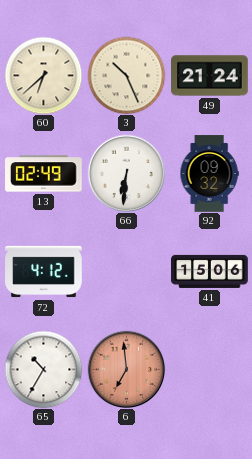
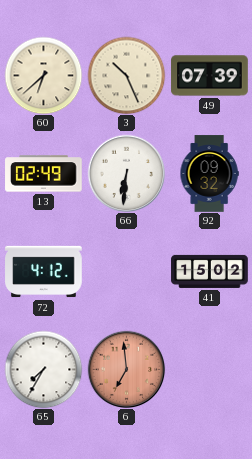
49: 21:24 -> 07:39 (210, 76)
41: 15:06 -> 15:02 (210, 271)
65: 10:35 -> 7:35 (43, 369)
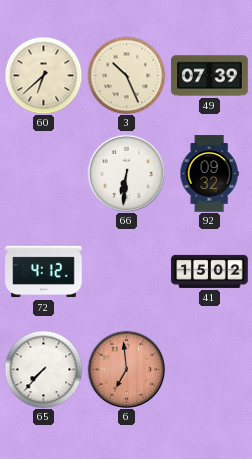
13: 02:49 -> none (44, 174)
65: 7:35 -> 7:37 (43, 369)
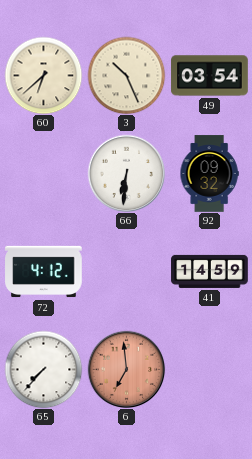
49: 07:39 -> 03:54 (210, 76)
41: 15:02 -> 14:59 (210, 271)
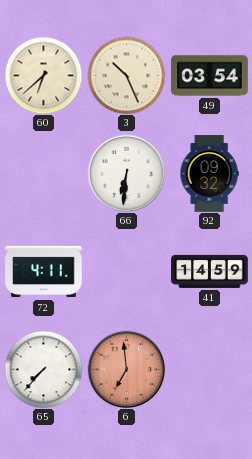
72: 4:12 -> 4:11 (44, 272)
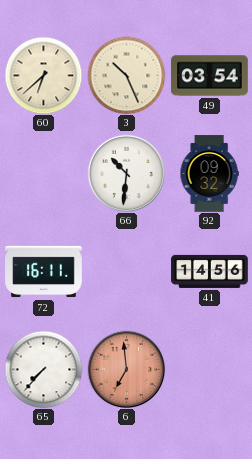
66: 6:31 -> 10:31 (126, 173)
72: 4:11 -> 16:11 (44, 272)
41: 14:59 -> 14:56 (210, 271)
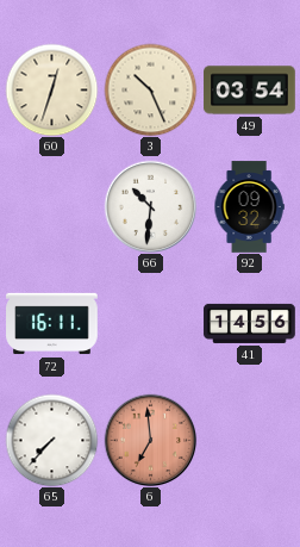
60: 6:38 -> 12:33 (51, 89)
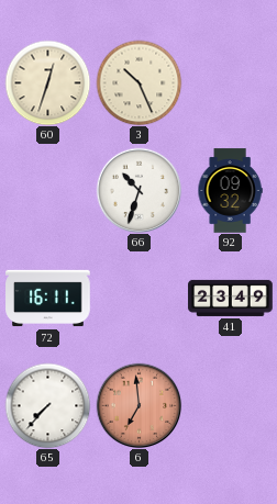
49: 03:54 -> none (250, 91)
66: 10:31 -> 10:33 (138, 190)
41: 14:56 -> 23:49 (231, 298)
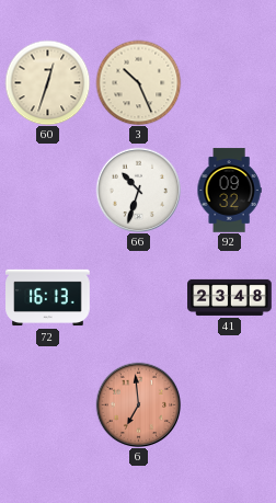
72: 16:11 -> 16:13 (48, 298)
41: 23:49 -> 23:48 (230, 297)
65: 7:37 -> none (47, 405)
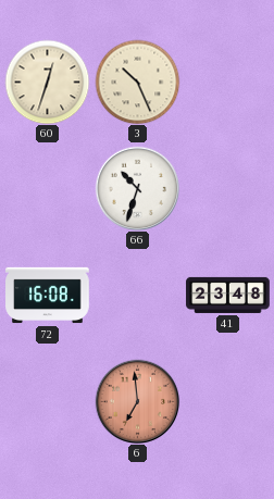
92: 09:32 -> none (229, 191)
72: 16:13 -> 16:08 (48, 296)
